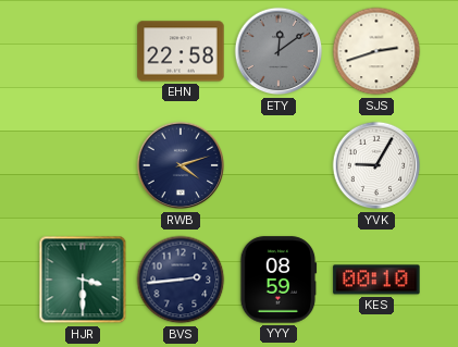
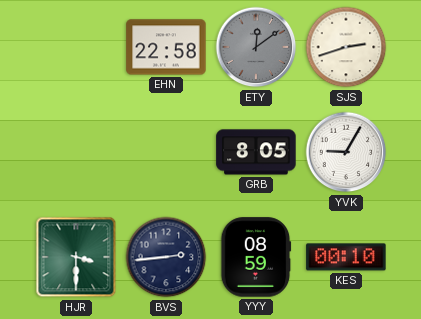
RWB: 4:12 -> none (181, 165)
GRB: none -> 8:05 (256, 152)
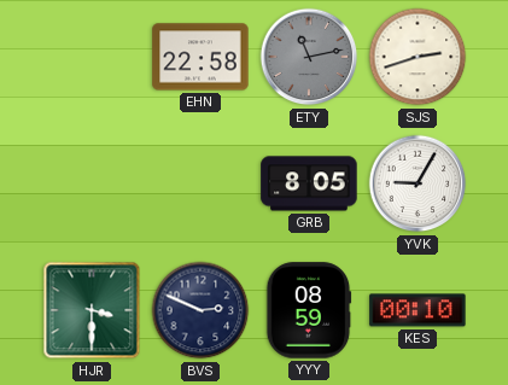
ETY: 12:09 -> 11:13 (309, 57)
BVS: 2:44 -> 2:49 (200, 310)
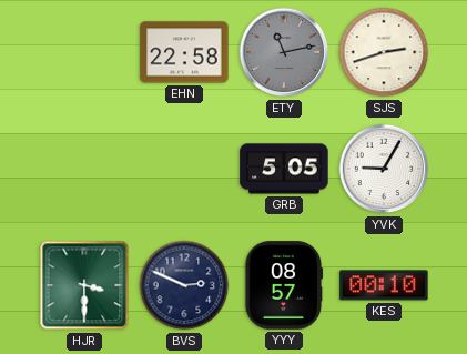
GRB: 8:05 -> 5:05 (284, 169)
YYY: 08:59 -> 08:57 (284, 285)
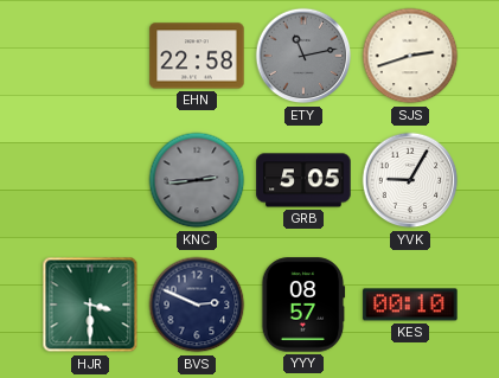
KNC: none -> 2:44 (197, 180)
